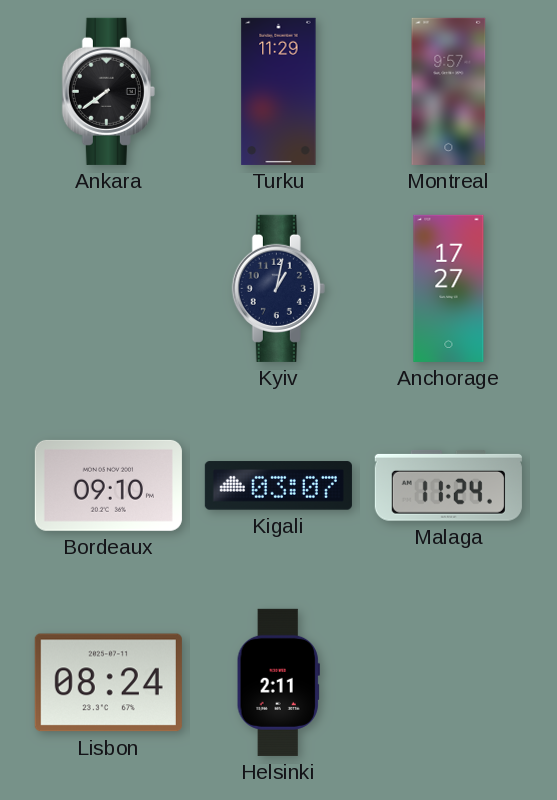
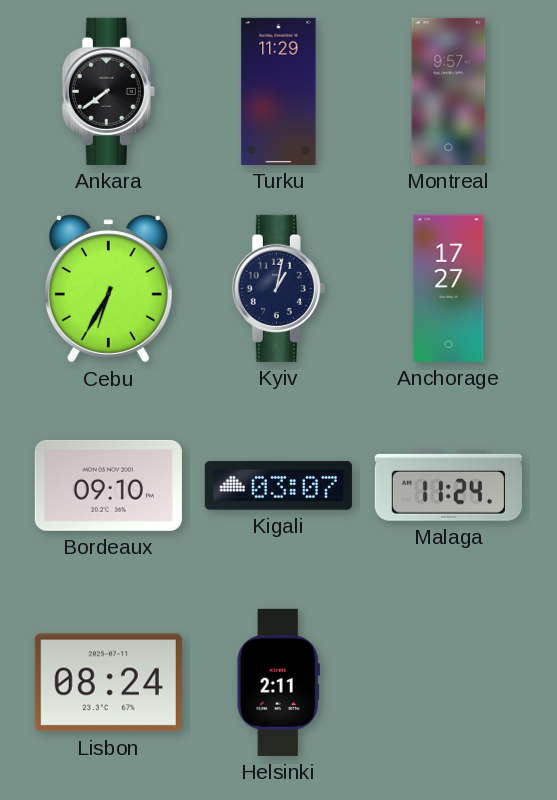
Cebu: none -> 6:35 (108, 289)
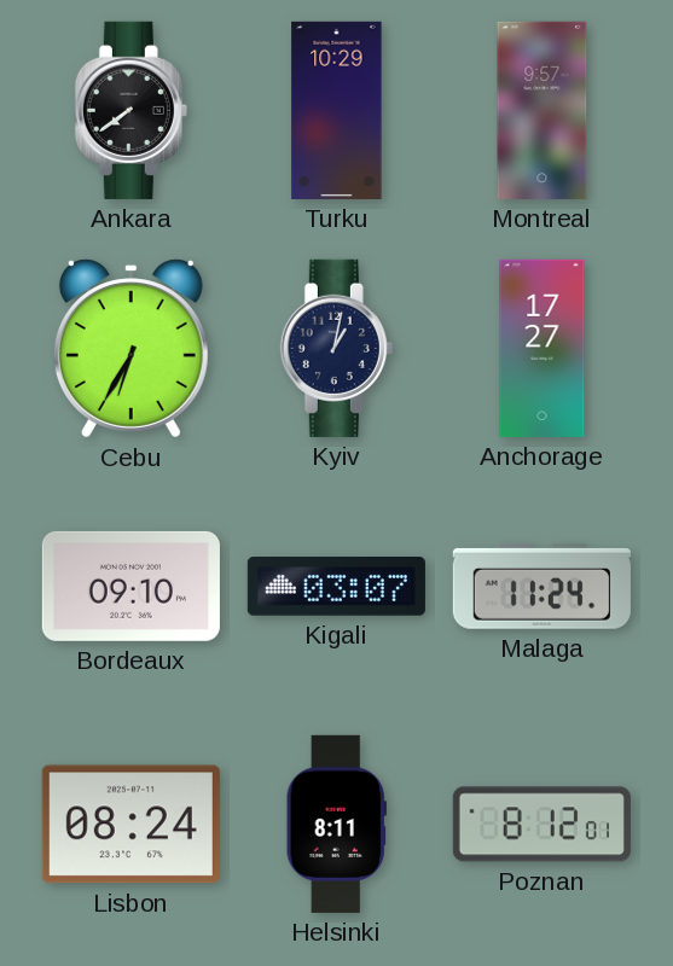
Turku: 11:29 -> 10:29 (337, 110)
Helsinki: 2:11 -> 8:11 (336, 824)
Poznan: none -> 8:12 (541, 825)
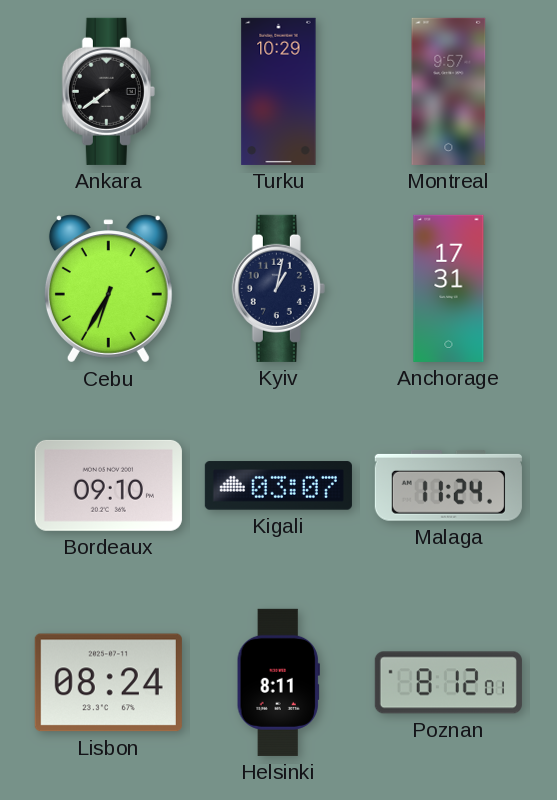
Anchorage: 17:27 -> 17:31 (449, 288)
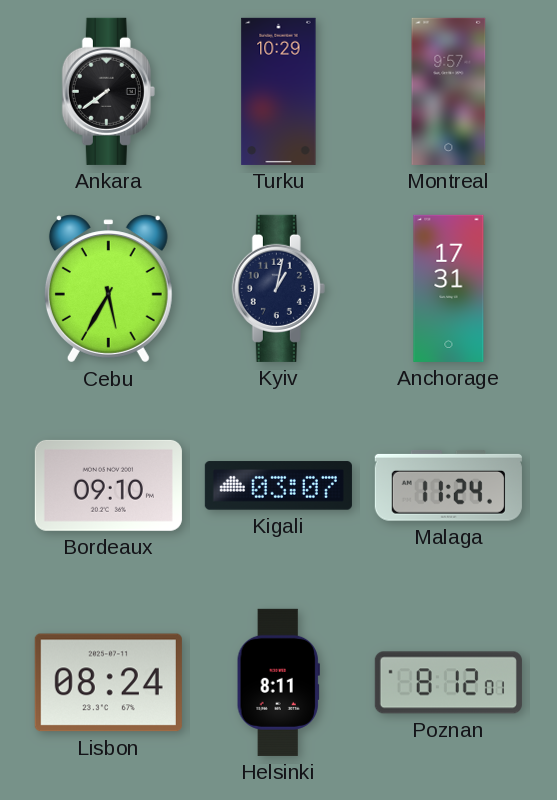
Cebu: 6:35 -> 5:35 (108, 289)
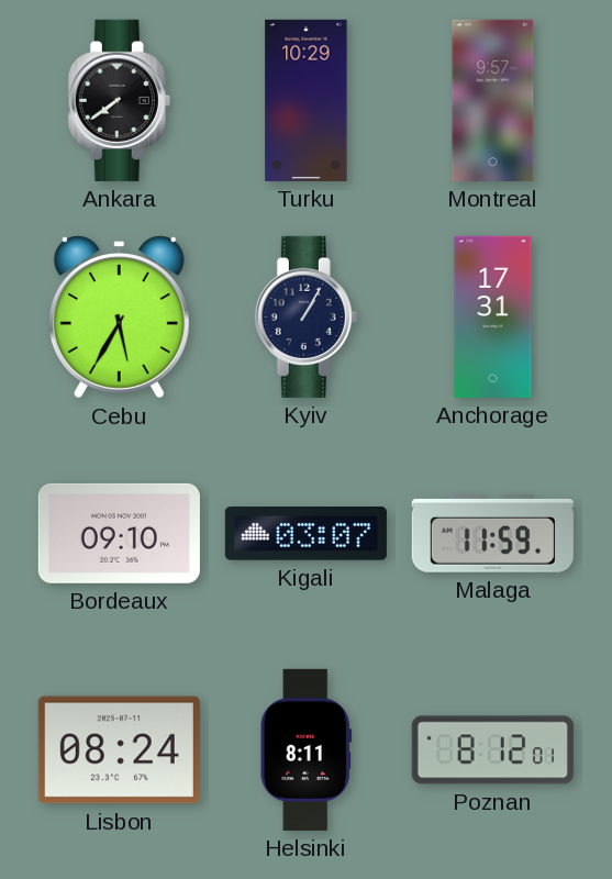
Kyiv: 1:02 -> 1:05 (305, 316)
Malaga: 11:24 -> 11:59 (492, 533)
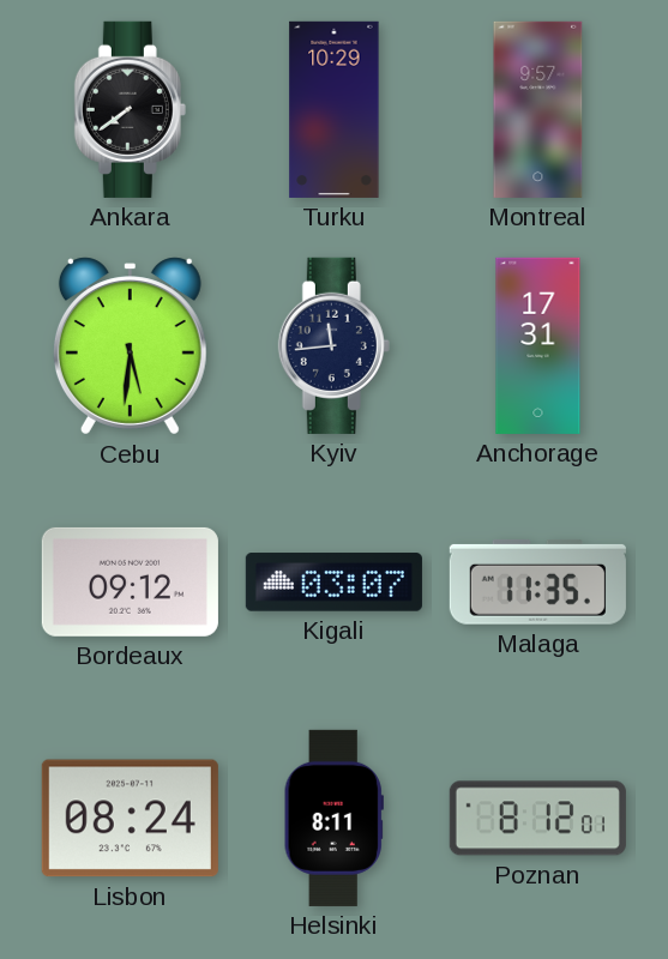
Cebu: 5:35 -> 5:31 (130, 346)
Kyiv: 1:05 -> 11:44 (333, 345)
Bordeaux: 09:10 -> 09:12 (130, 581)
Malaga: 11:59 -> 11:35 (537, 581)
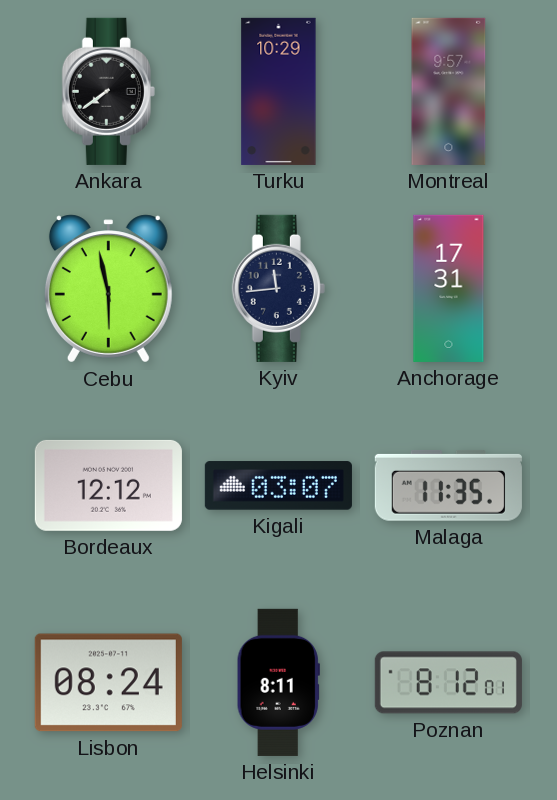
Cebu: 5:31 -> 5:58 (108, 289)
Bordeaux: 09:12 -> 12:12 (108, 485)
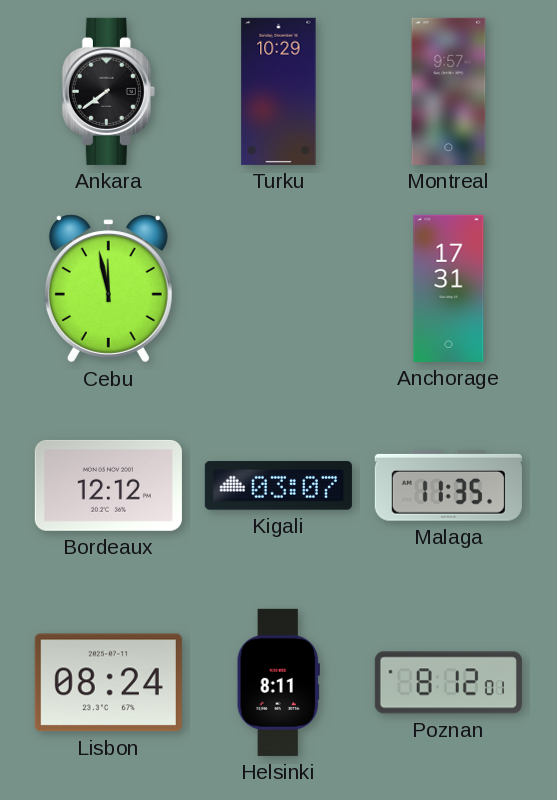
Cebu: 5:58 -> 11:58 (108, 289)
Kyiv: 11:44 -> none (278, 288)
